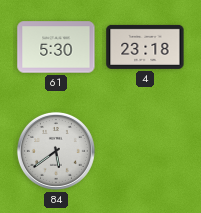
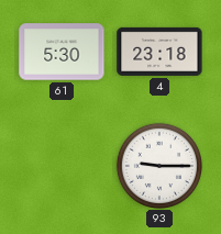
84: 5:39 -> none (56, 151)
93: none -> 9:15 (158, 165)
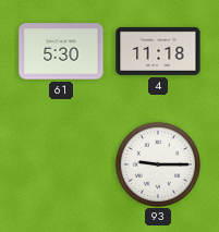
4: 23:18 -> 11:18 (158, 51)
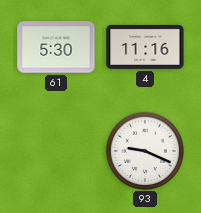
4: 11:18 -> 11:16 (145, 47)
93: 9:15 -> 9:19 (144, 150)
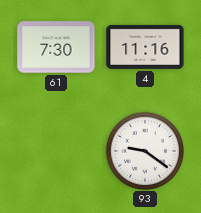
61: 5:30 -> 7:30 (56, 47)
93: 9:19 -> 9:21 (144, 150)
